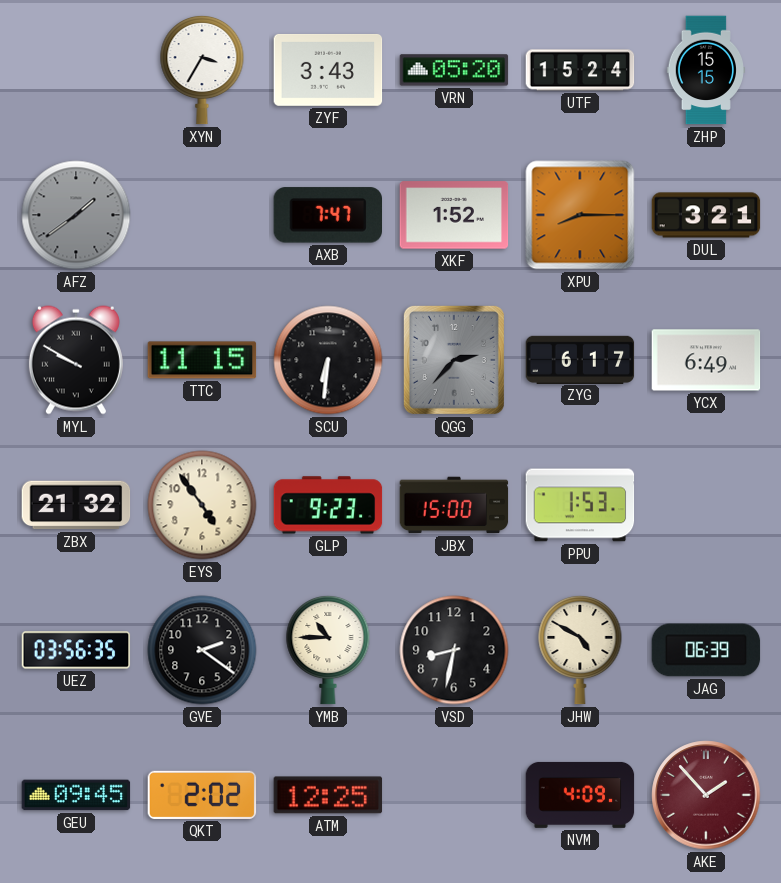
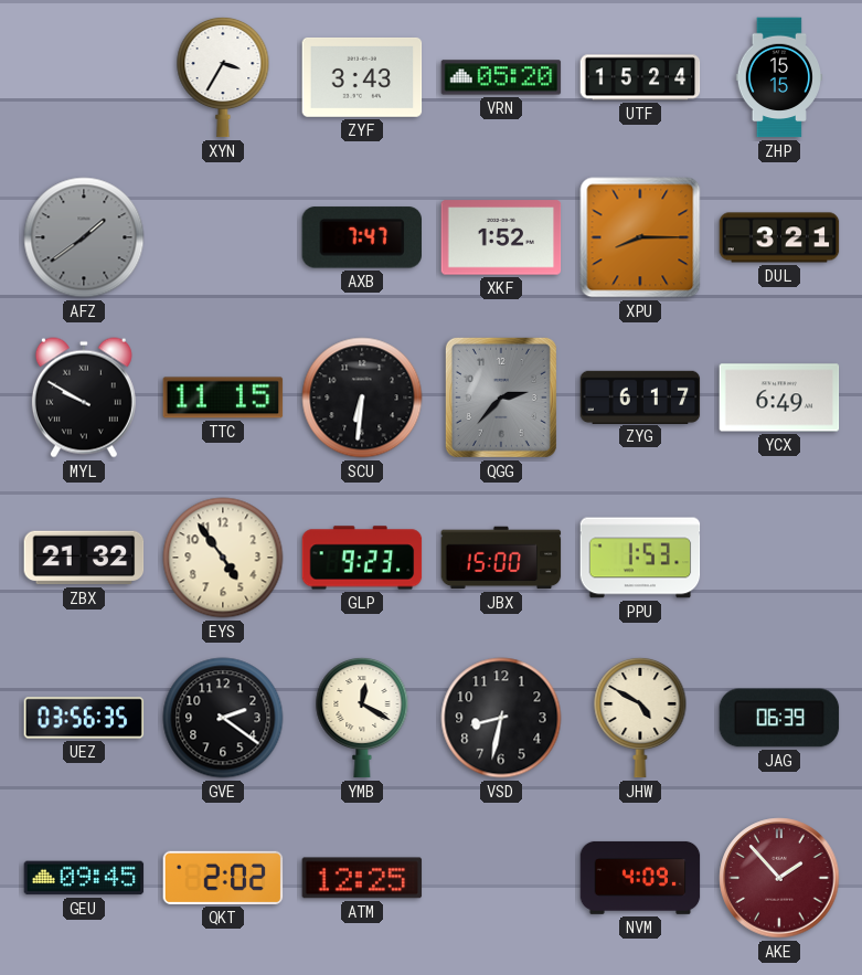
YMB: 10:45 -> 12:20 (362, 718)
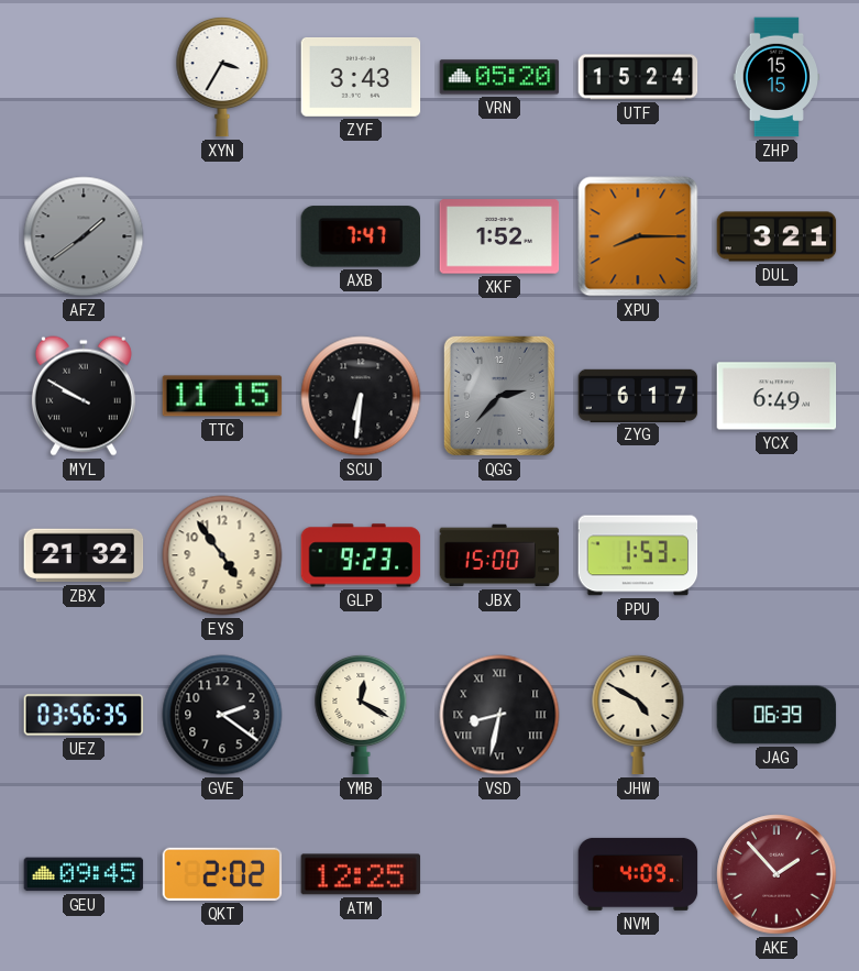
VSD numerals: Arabic -> Roman (499, 715)
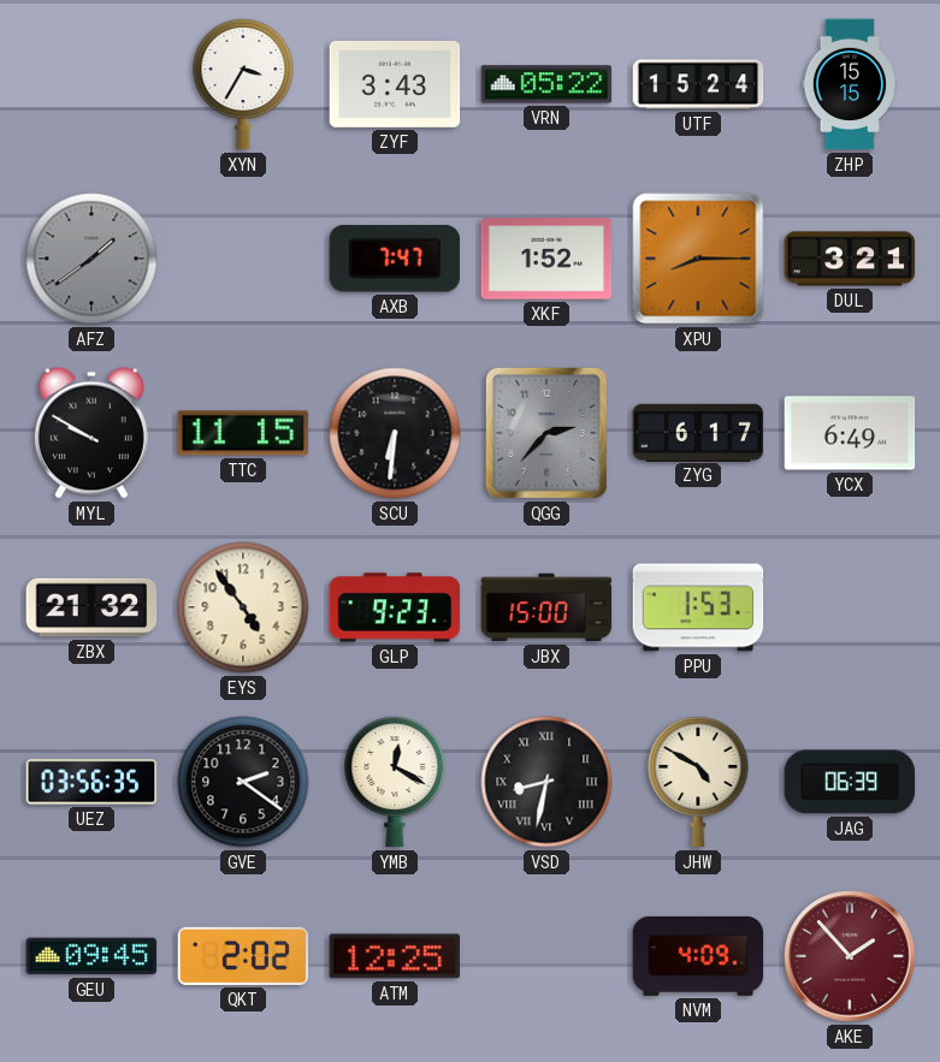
VRN: 05:20 -> 05:22 (546, 84)
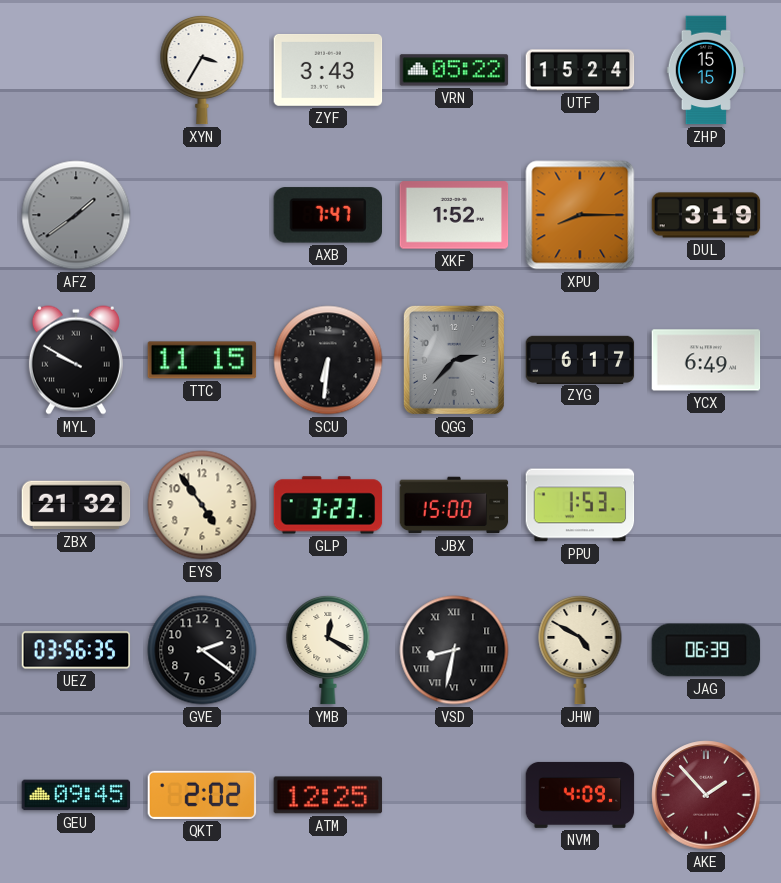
DUL: 3:21 -> 3:19 (706, 215)
GLP: 9:23 -> 3:23 (328, 505)
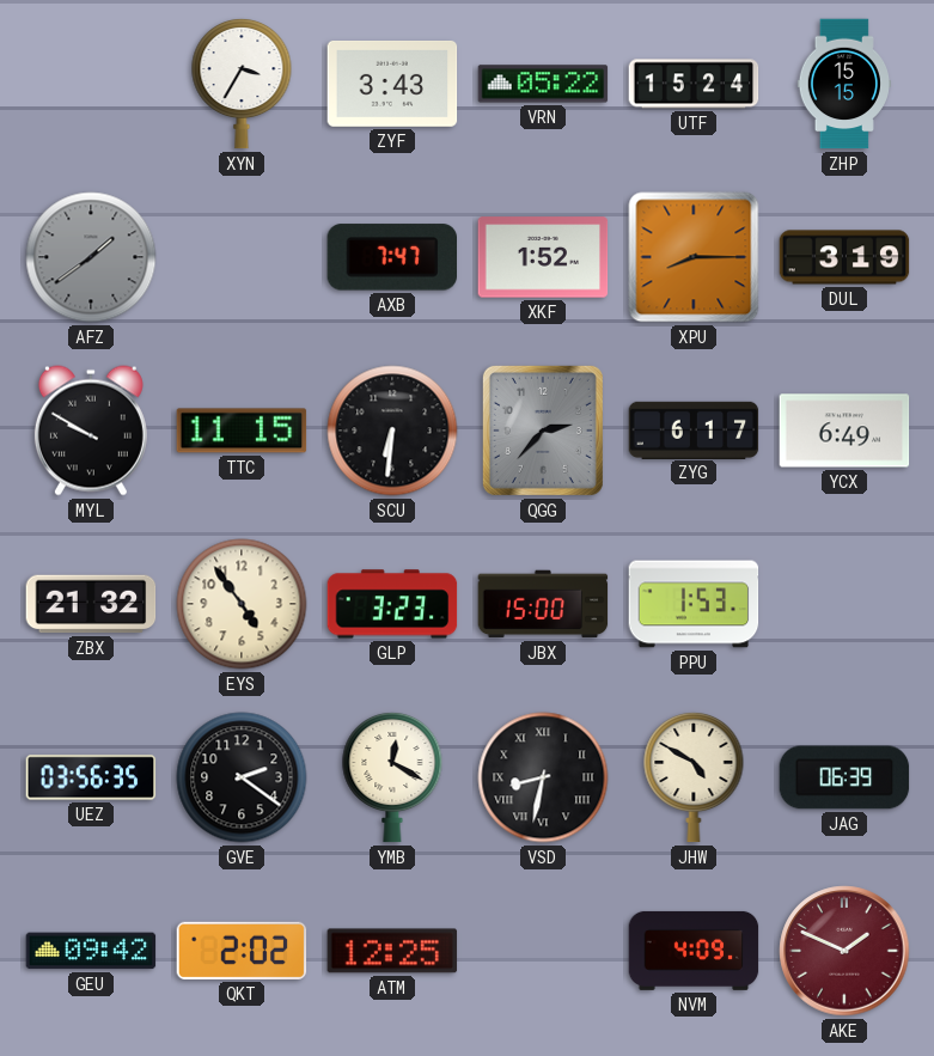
GEU: 09:45 -> 09:42 (91, 951)
AKE: 1:53 -> 1:49 (844, 951)
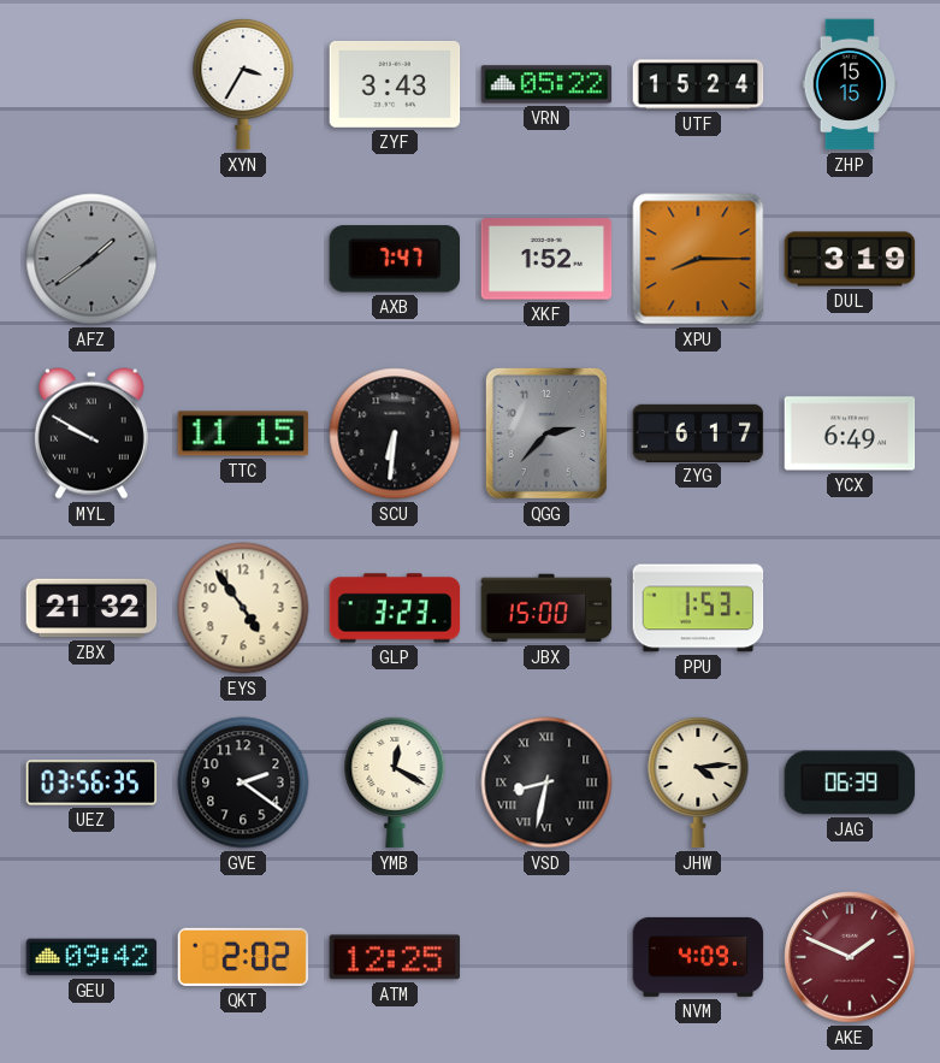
JHW: 4:50 -> 4:14 (698, 783)
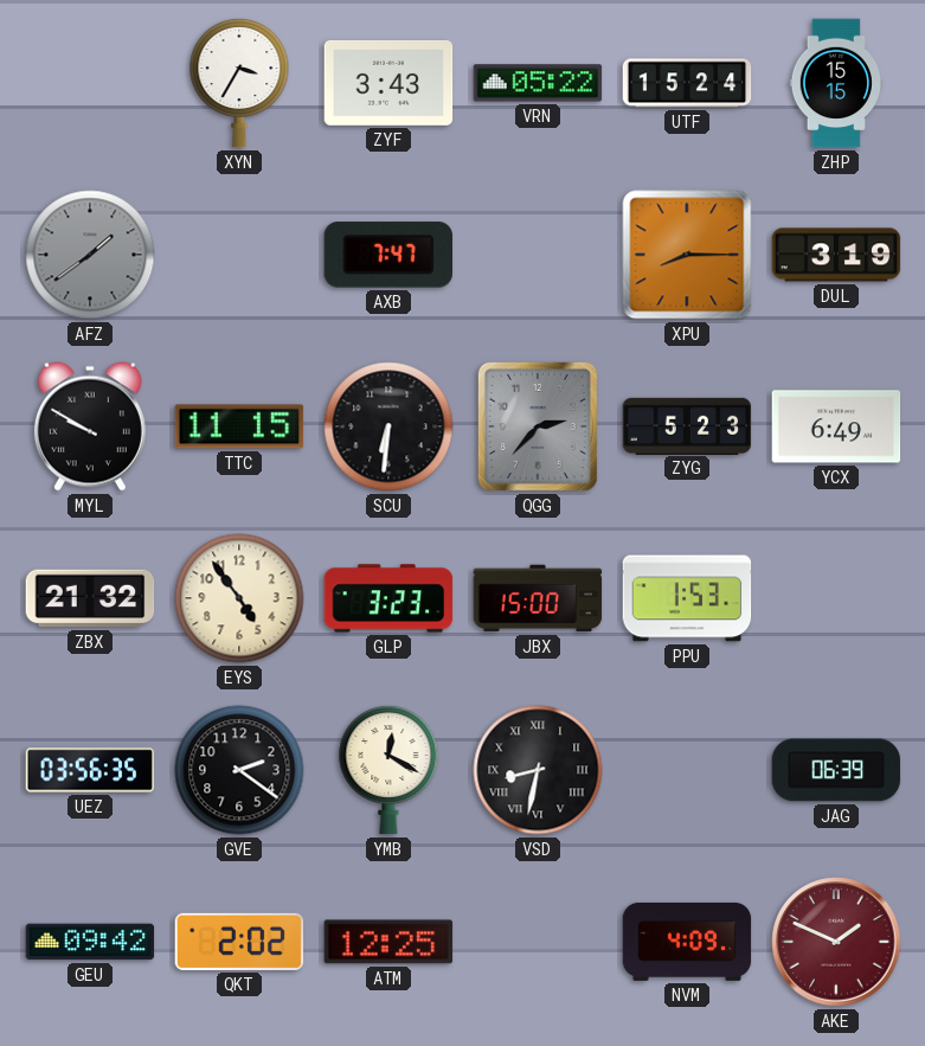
XKF: 1:52 -> none (546, 259)
ZYG: 6:17 -> 5:23 (687, 425)
JHW: 4:14 -> none (698, 783)
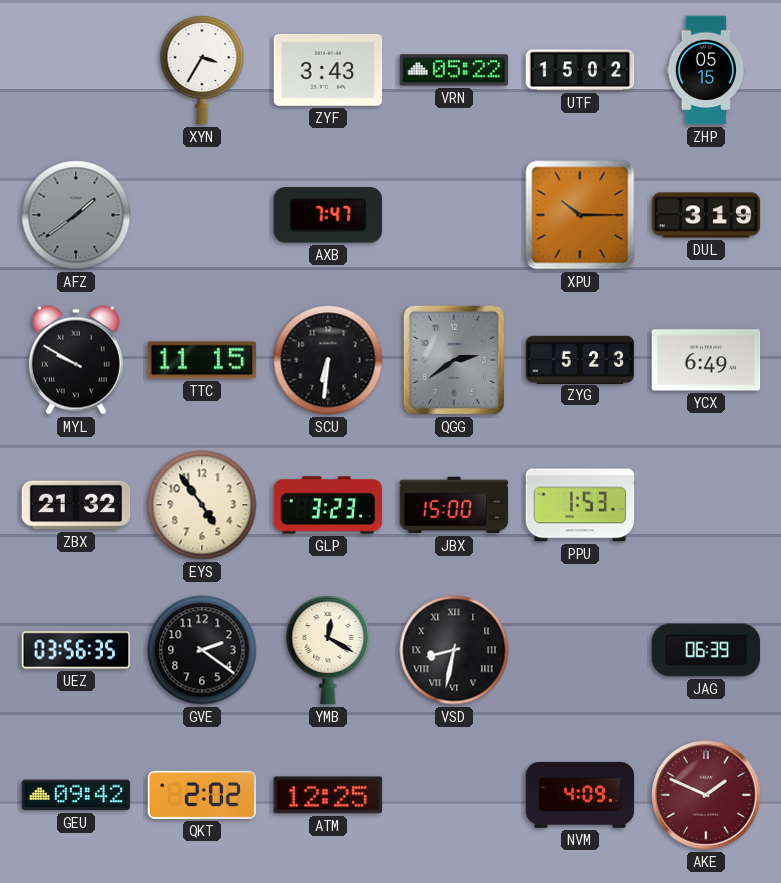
UTF: 15:24 -> 15:02 (580, 70)
ZHP: 15:15 -> 05:15 (705, 70)
XPU: 8:15 -> 10:15 (580, 215)
QGG: 2:37 -> 2:39 (454, 360)
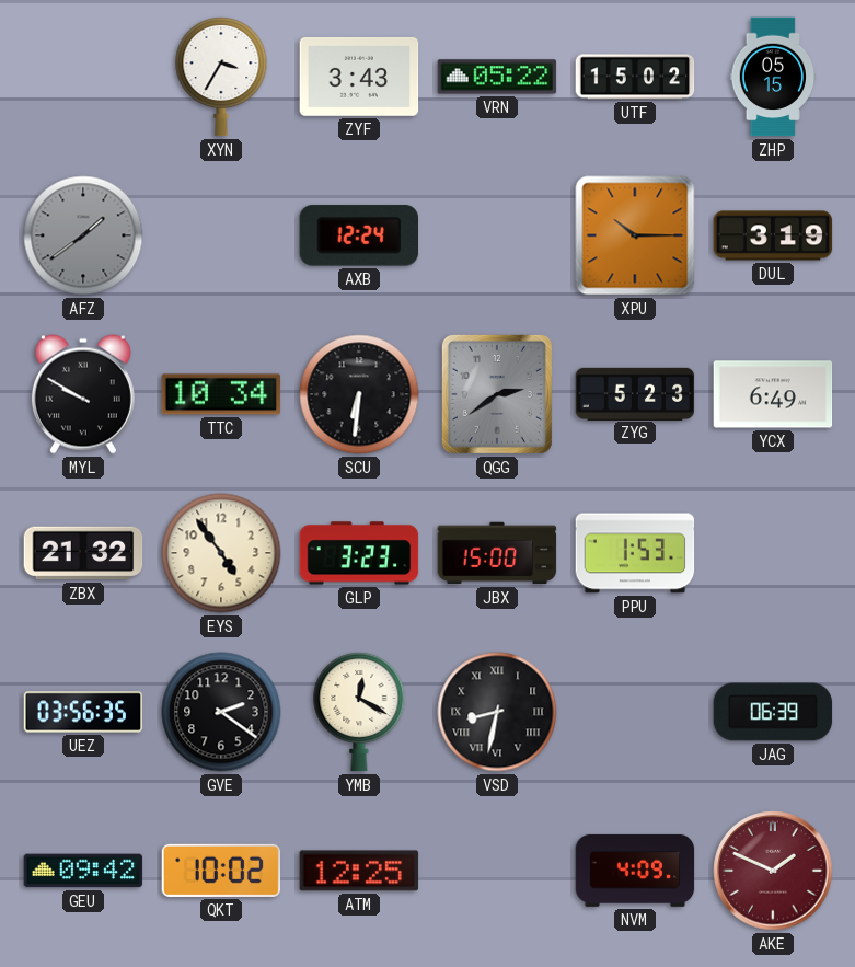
AXB: 7:47 -> 12:24 (358, 235)
TTC: 11:15 -> 10:34 (221, 394)
QKT: 2:02 -> 10:02 (221, 871)
